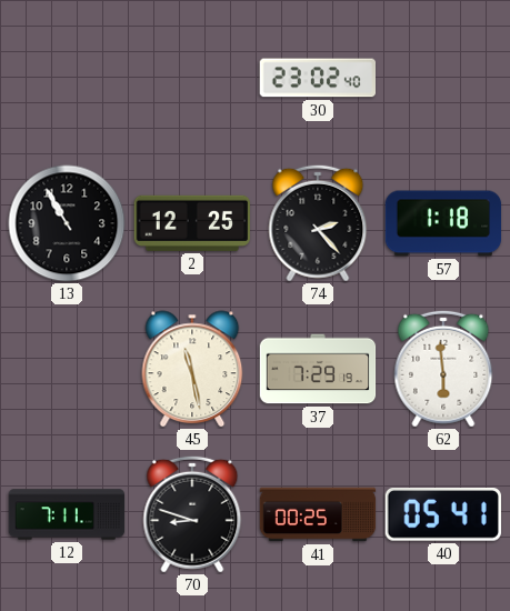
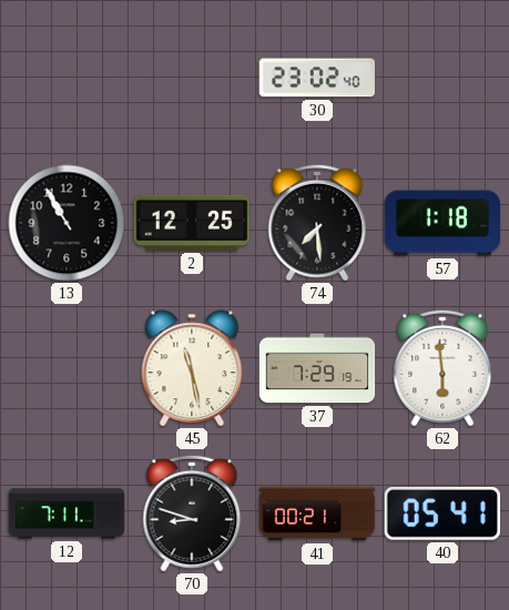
74: 2:23 -> 7:29 (317, 223)
41: 00:25 -> 00:21 (317, 514)
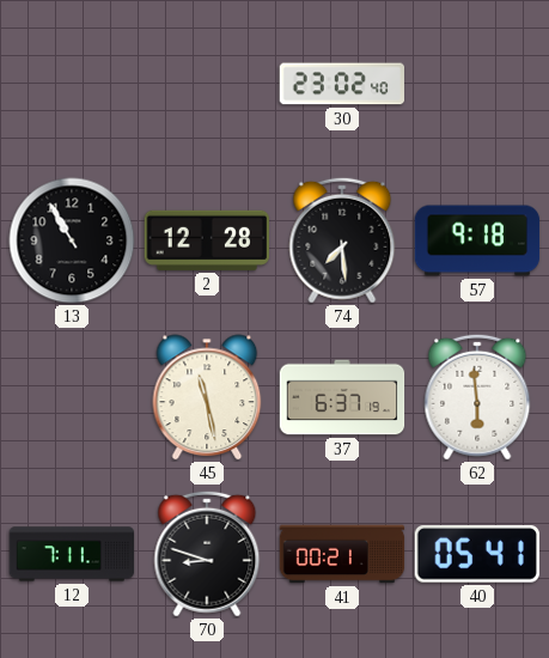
2: 12:25 -> 12:28 (206, 240)
57: 1:18 -> 9:18 (477, 240)
37: 7:29 -> 6:37 (342, 397)
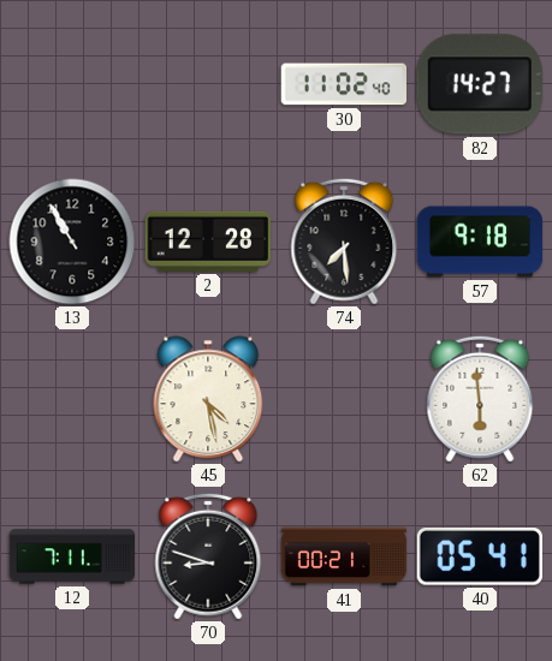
30: 23:02 -> 11:02 (343, 84)
82: none -> 14:27 (480, 84)
45: 11:28 -> 4:28 (208, 399)
37: 6:37 -> none (342, 397)
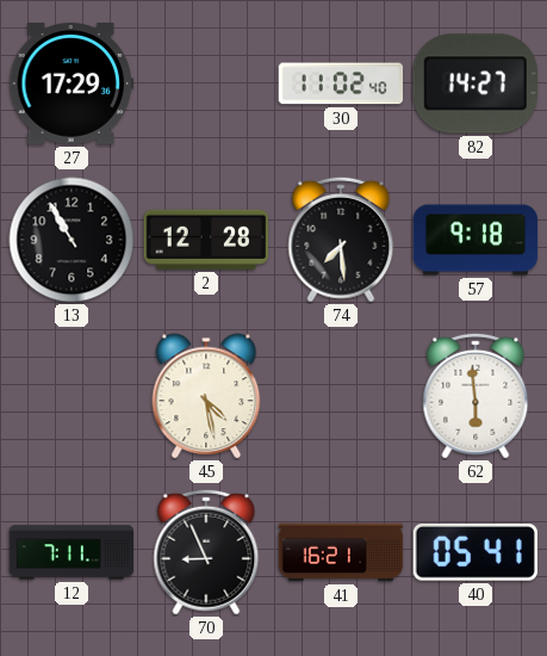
27: none -> 17:29 (72, 83)
70: 8:48 -> 8:56 (206, 552)
41: 00:21 -> 16:21 (341, 552)
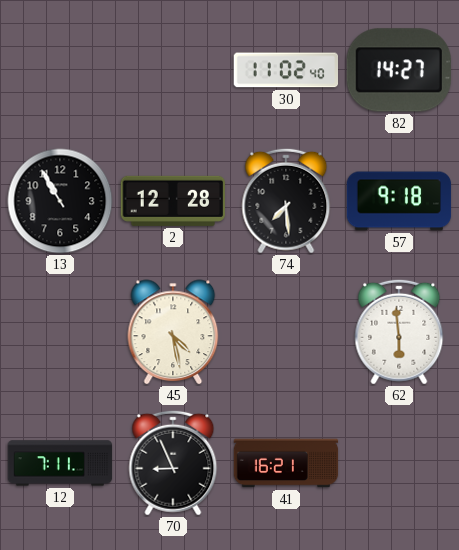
27: 17:29 -> none (72, 83)
40: 05:41 -> none (475, 553)
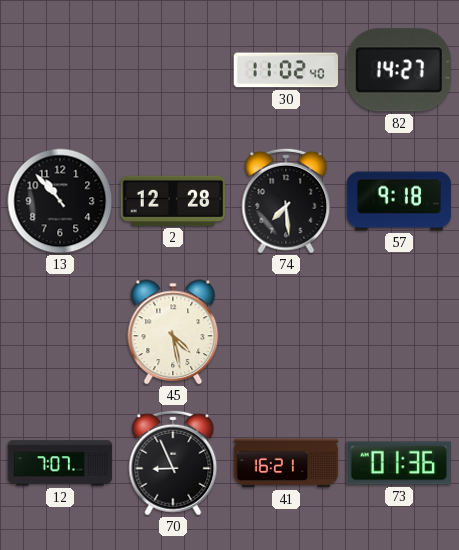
13: 10:55 -> 10:53 (60, 201)
62: 5:59 -> none (399, 332)
12: 7:11 -> 7:07 (60, 463)
73: none -> 01:36 (399, 463)
